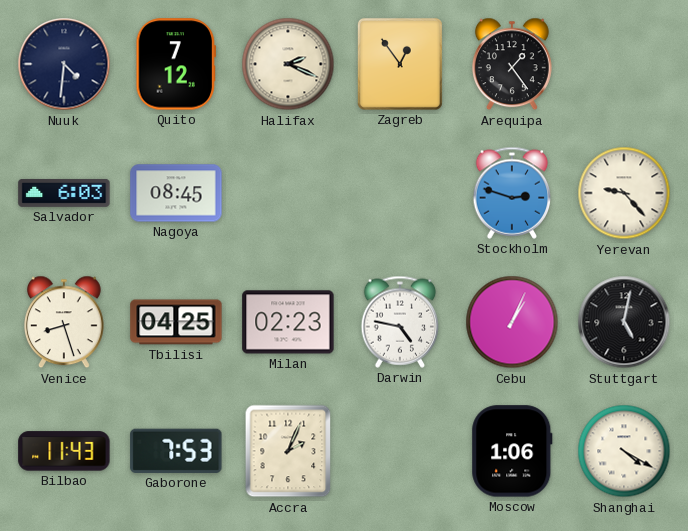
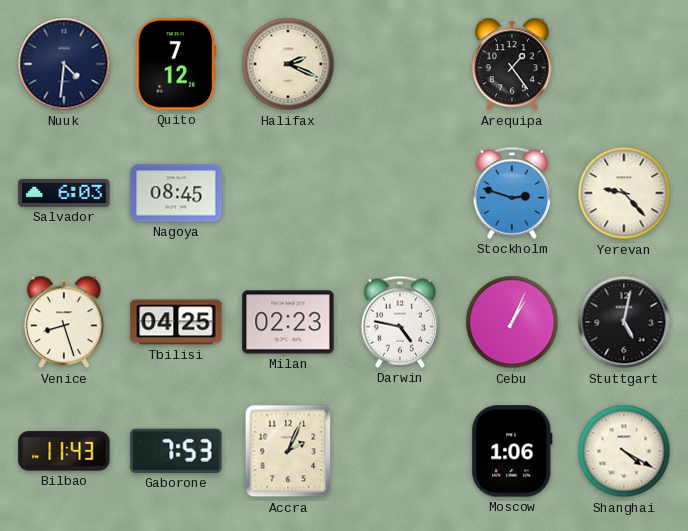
Zagreb: 12:54 -> none (400, 64)
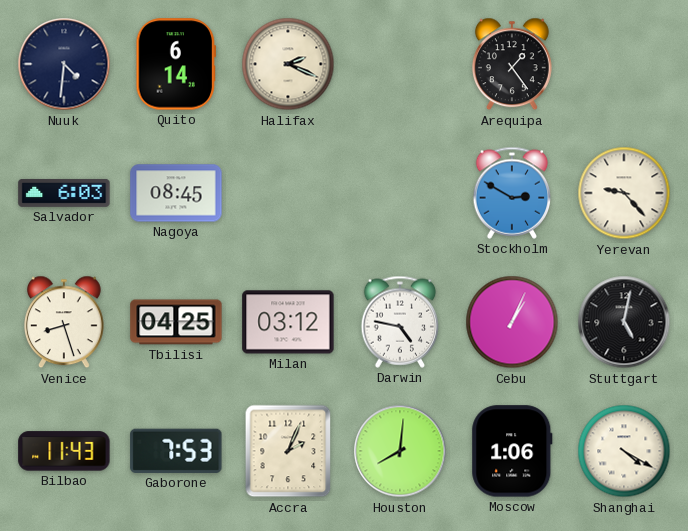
Quito: 7:12 -> 6:14 (175, 64)
Stockholm: 2:48 -> 2:50 (512, 193)
Milan: 02:23 -> 03:12 (288, 322)
Houston: none -> 8:01 (400, 451)
